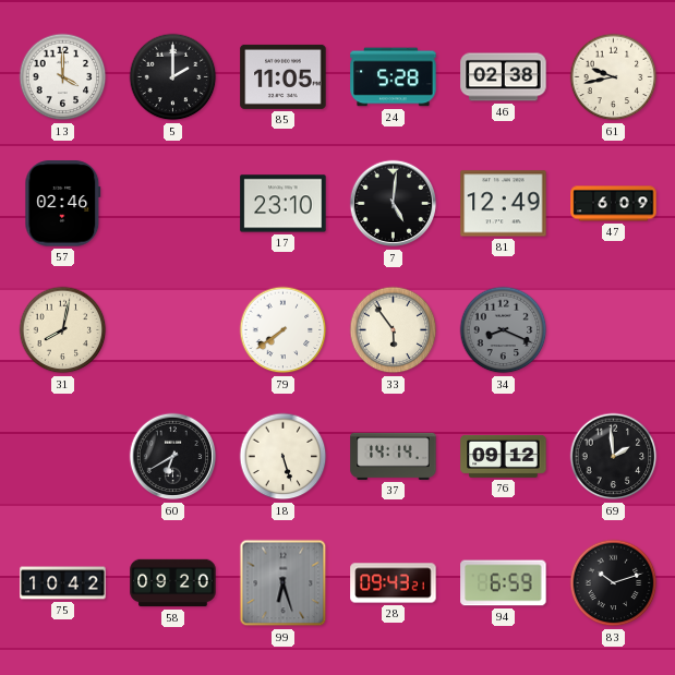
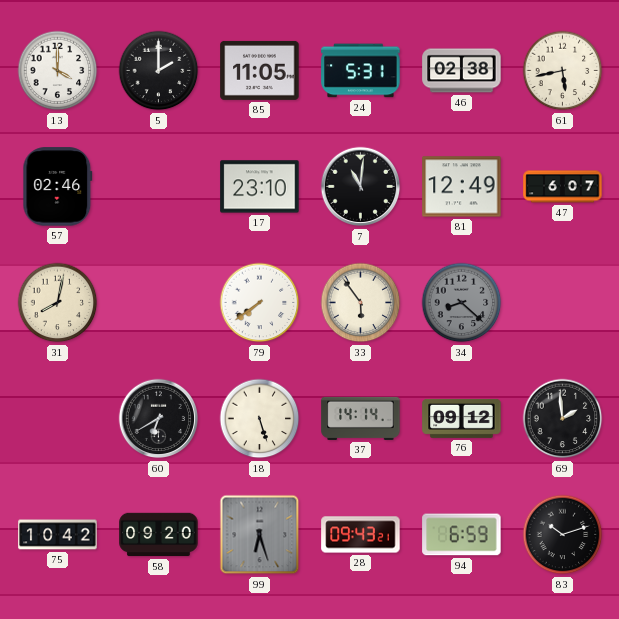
24: 5:28 -> 5:31 (361, 71)
61: 9:43 -> 5:43 (563, 71)
7: 5:01 -> 11:01 (361, 187)
47: 6:09 -> 6:07 (563, 187)
34: 8:19 -> 8:22 (462, 303)
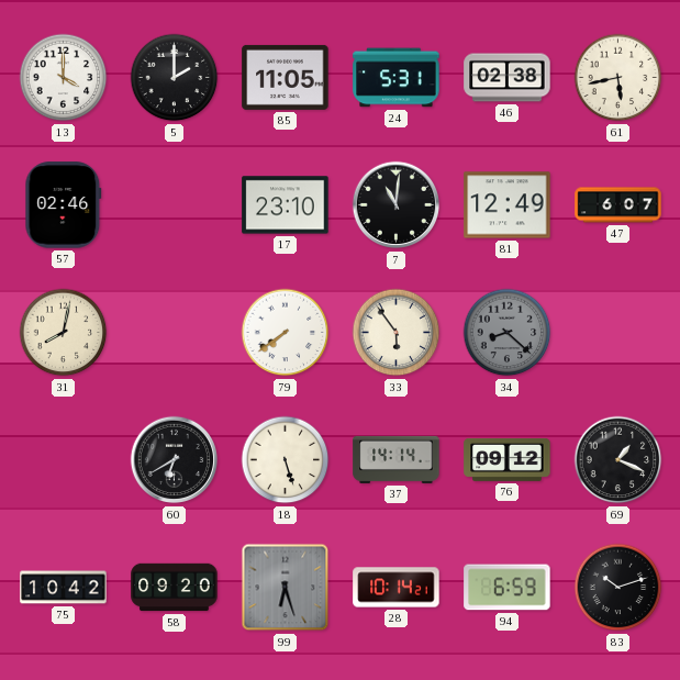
69: 1:59 -> 1:19 (618, 460)
28: 09:43 -> 10:14 (397, 588)
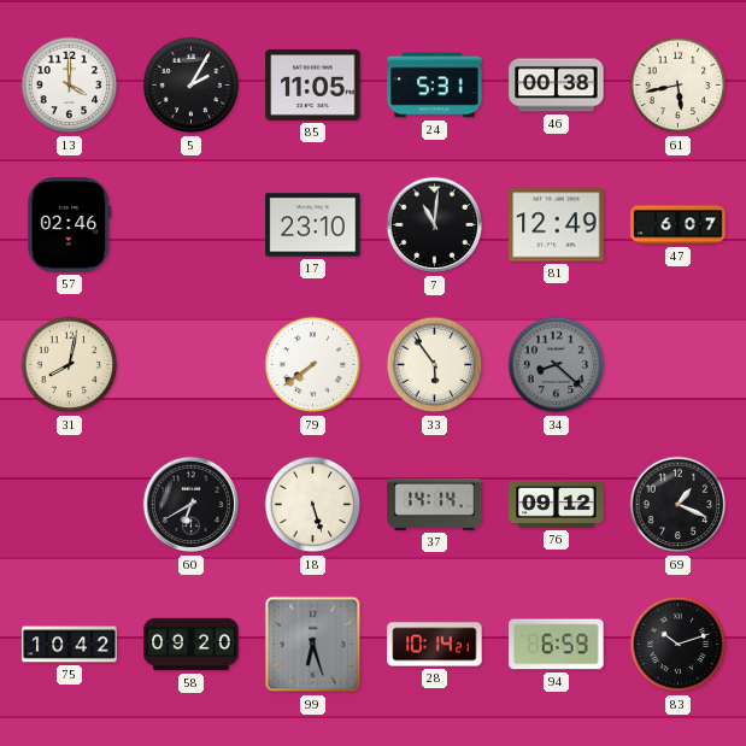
5: 2:00 -> 2:05 (192, 86)
46: 02:38 -> 00:38 (557, 86)
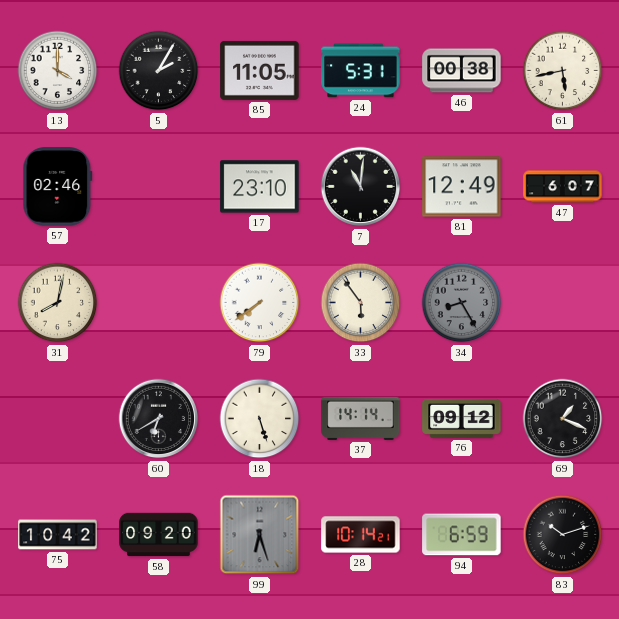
34: 8:22 -> 8:25 (462, 303)
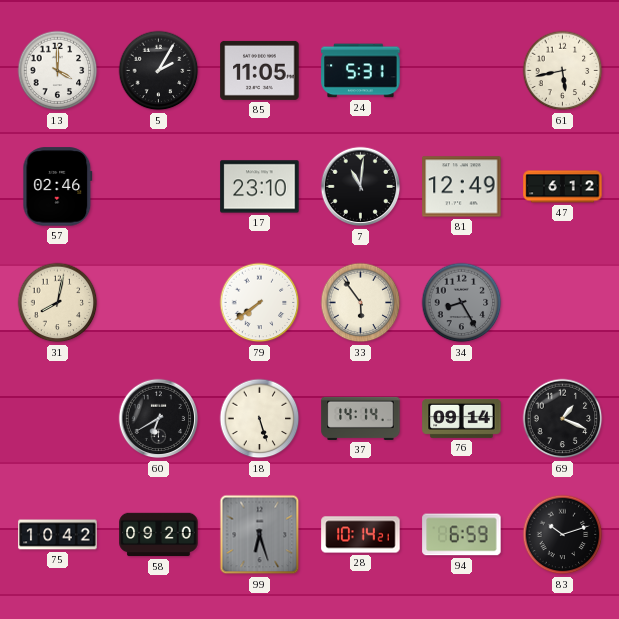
46: 00:38 -> none (462, 71)
47: 6:07 -> 6:12 (563, 187)
76: 09:12 -> 09:14 (462, 418)
